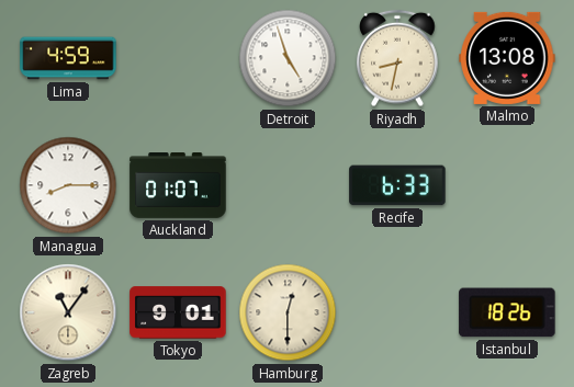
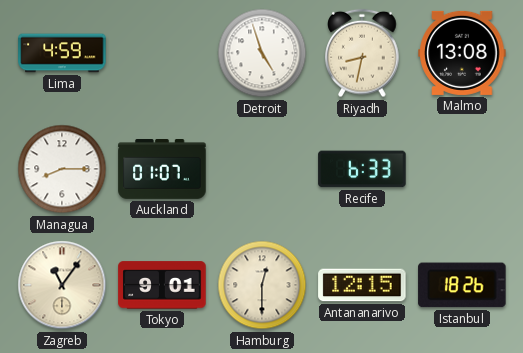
Antananarivo: none -> 12:15 (362, 285)
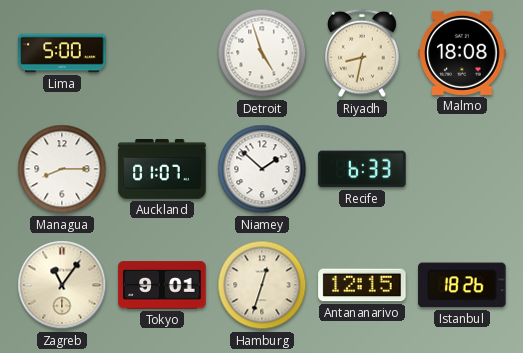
Lima: 4:59 -> 5:00 (62, 53)
Malmo: 13:08 -> 18:08 (462, 53)
Niamey: none -> 1:52 (262, 169)
Hamburg: 12:30 -> 12:33 (262, 285)
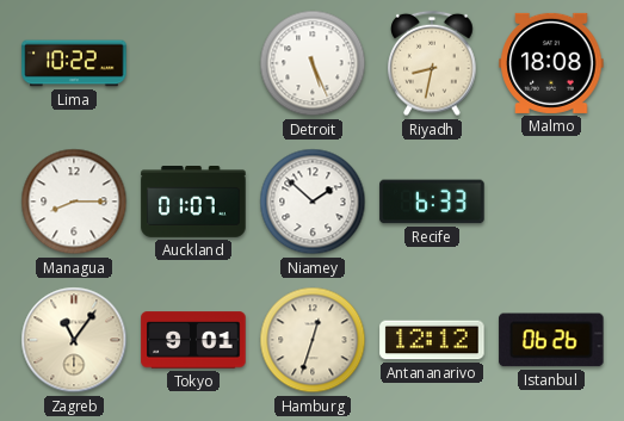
Lima: 5:00 -> 10:22 (74, 63)
Detroit: 4:57 -> 5:26 (313, 63)
Antananarivo: 12:15 -> 12:12 (432, 340)
Istanbul: 18:26 -> 06:26 (551, 340)
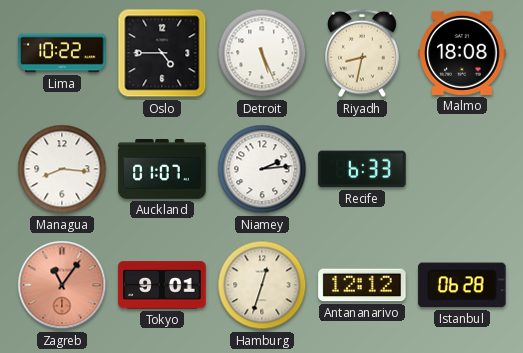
Oslo: none -> 4:45 (162, 53)
Managua: 8:15 -> 8:16 (62, 169)
Niamey: 1:52 -> 2:14 (262, 169)
Zagreb dial: cream -> salmon (62, 285)
Istanbul: 06:26 -> 06:28 (462, 285)
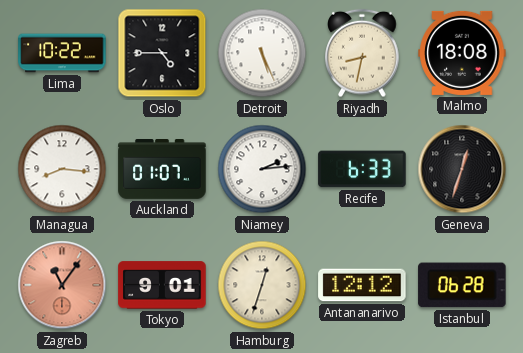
Geneva: none -> 12:33 (462, 169)
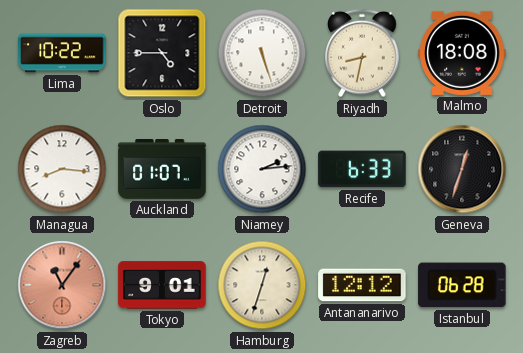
Detroit: 5:26 -> 5:27 (262, 53)
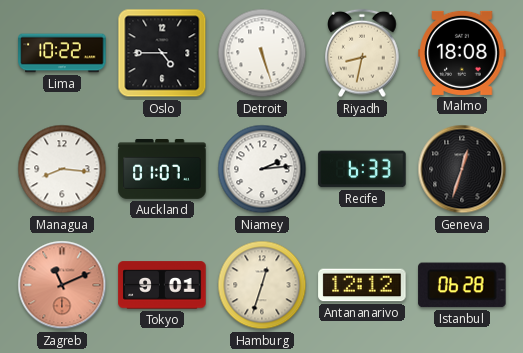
Zagreb: 11:06 -> 11:11 (62, 285)
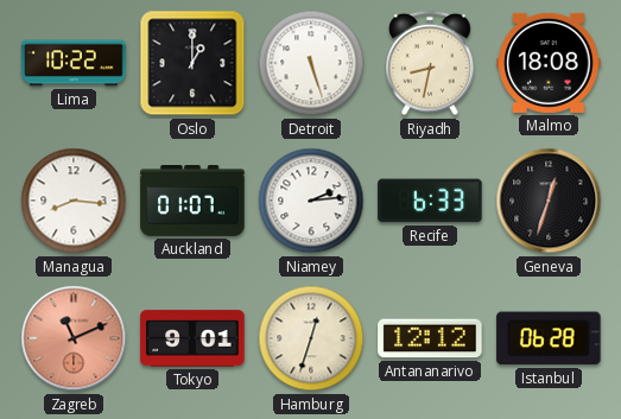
Oslo: 4:45 -> 1:00 (192, 63)
